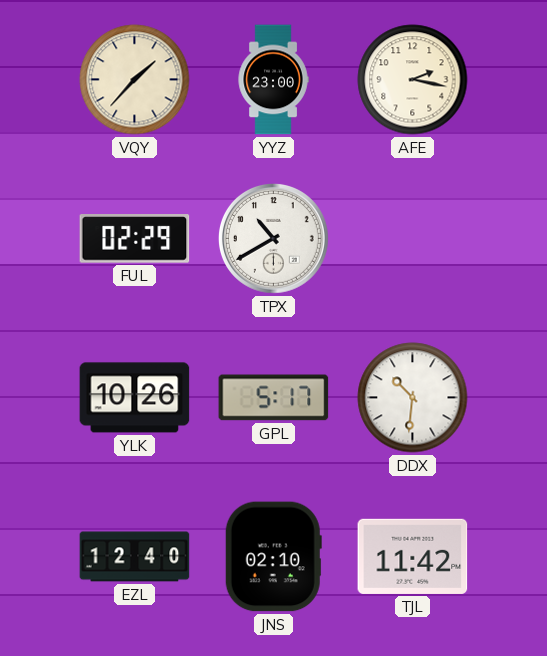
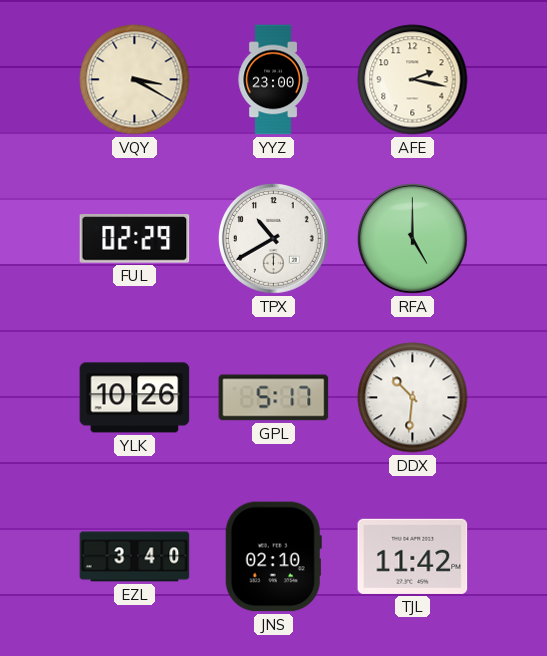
VQY: 1:37 -> 3:20 (135, 80)
RFA: none -> 5:00 (412, 238)
EZL: 12:40 -> 3:40 (135, 557)
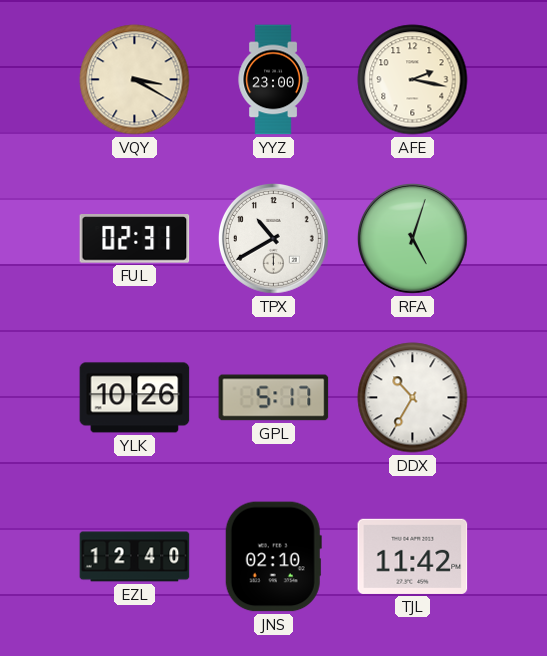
FUL: 02:29 -> 02:31 (135, 239)
RFA: 5:00 -> 5:03 (412, 238)
DDX: 10:31 -> 10:35 (413, 398)
EZL: 3:40 -> 12:40 (135, 557)
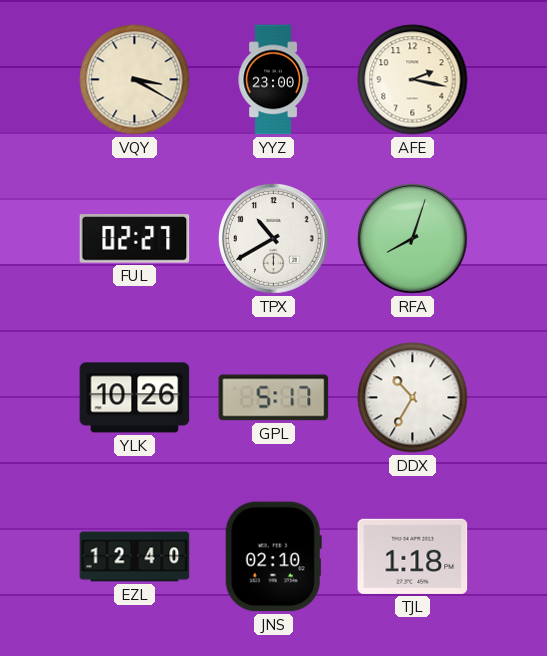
FUL: 02:31 -> 02:27 (135, 239)
RFA: 5:03 -> 8:03 (412, 238)
TJL: 11:42 -> 1:18 (413, 556)
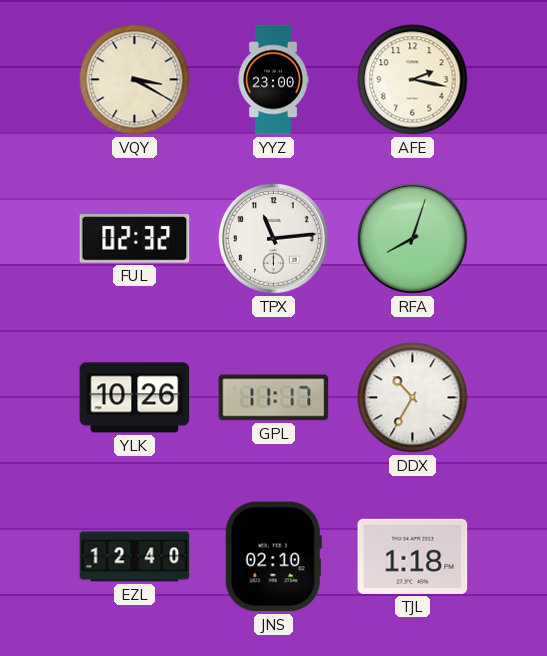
FUL: 02:27 -> 02:32 (135, 239)
TPX: 10:40 -> 11:14 (273, 238)
GPL: 5:17 -> 11:17 (274, 398)
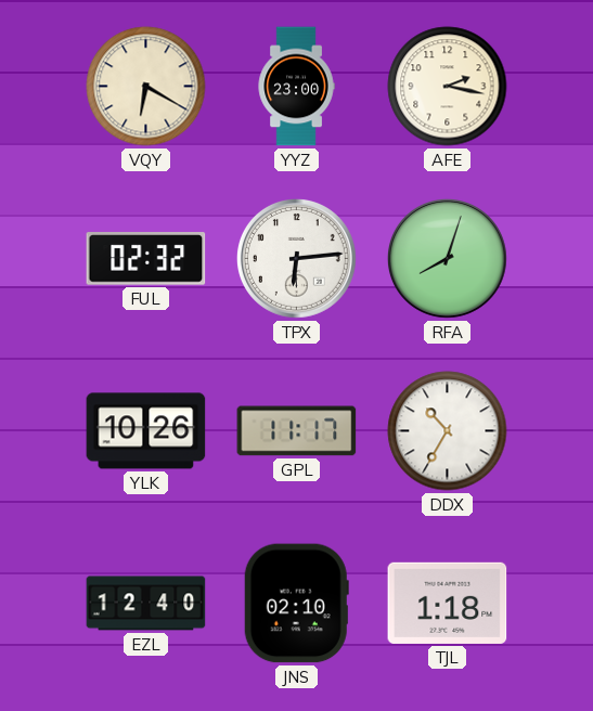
VQY: 3:20 -> 6:20 (146, 87)
TPX: 11:14 -> 6:14 (296, 258)
